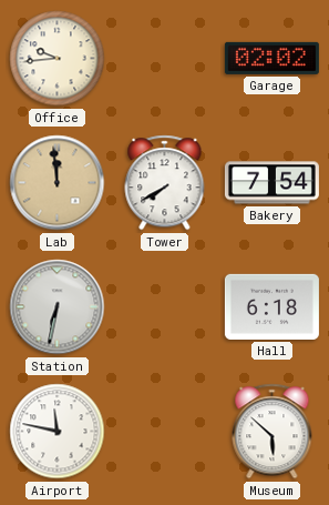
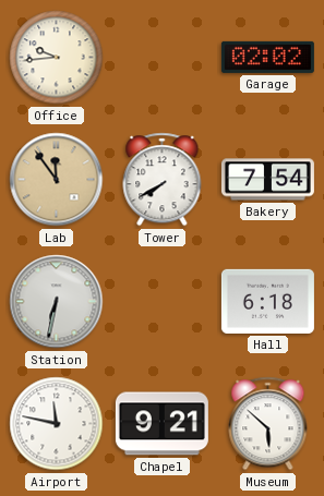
Lab: 11:59 -> 11:54 (57, 180)
Chapel: none -> 9:21 (161, 424)
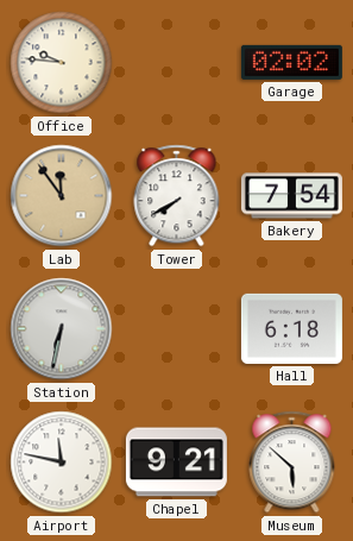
Office: 9:44 -> 9:46 (62, 63)
